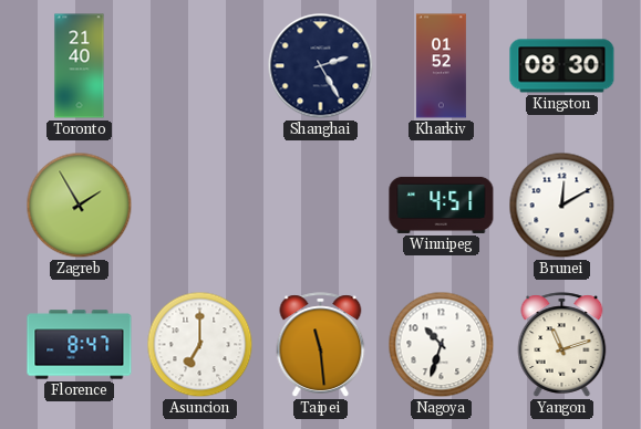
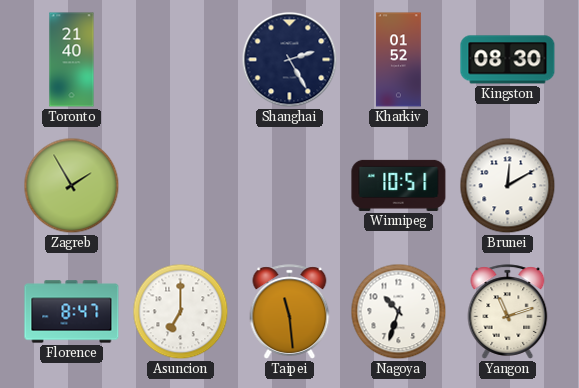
Winnipeg: 4:51 -> 10:51 (399, 185)
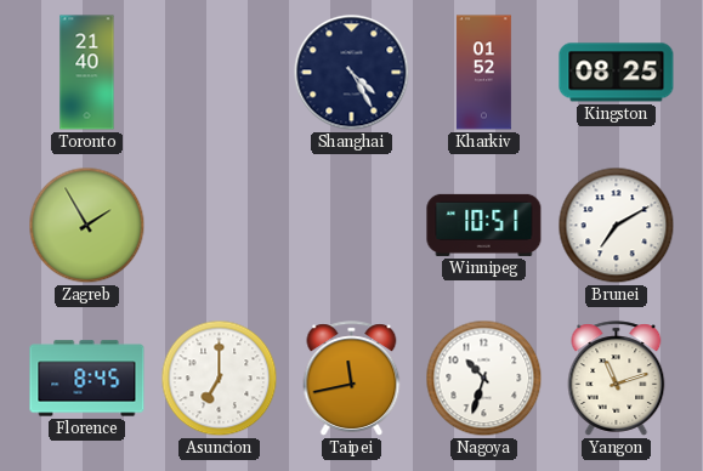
Shanghai: 2:25 -> 4:25 (352, 73)
Kingston: 08:30 -> 08:25 (617, 73)
Brunei: 12:10 -> 7:10 (617, 226)
Florence: 8:47 -> 8:45 (87, 379)
Taipei: 11:29 -> 11:43 (352, 379)
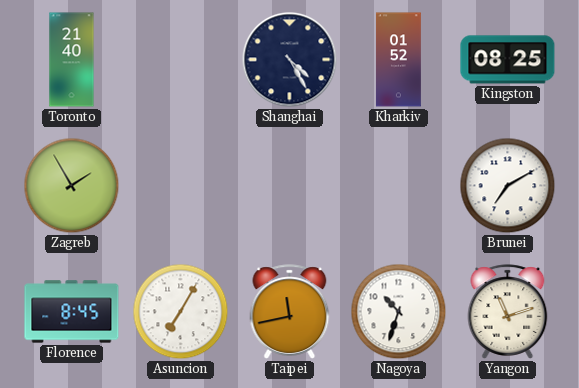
Winnipeg: 10:51 -> none (484, 225)
Asuncion: 7:00 -> 7:05 (181, 312)
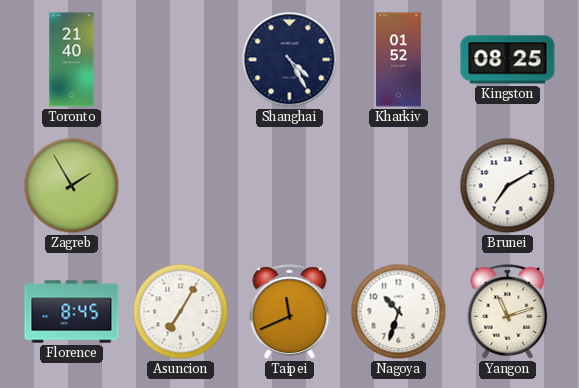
Taipei: 11:43 -> 11:41 (290, 312)
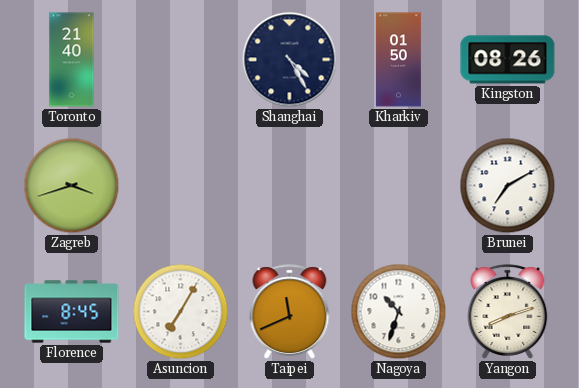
Kharkiv: 01:52 -> 01:50 (398, 60)
Kingston: 08:25 -> 08:26 (508, 60)
Zagreb: 1:55 -> 3:42 (72, 186)
Yangon: 11:12 -> 8:12 (508, 312)
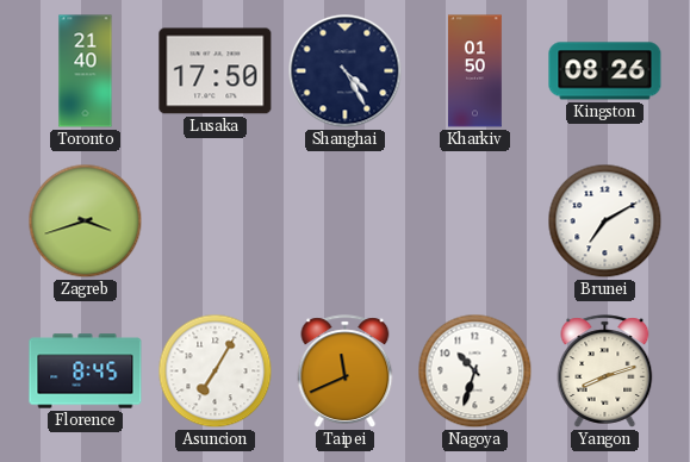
Lusaka: none -> 17:50 (216, 71)
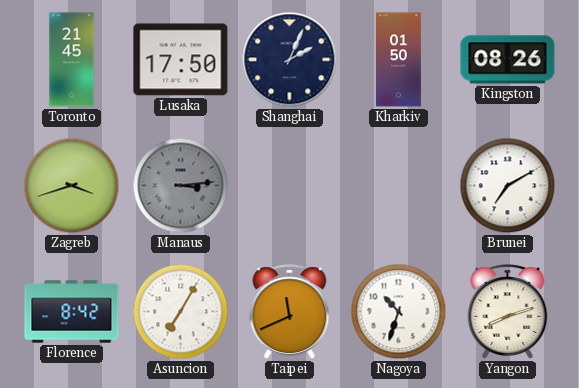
Toronto: 21:40 -> 21:45 (72, 60)
Shanghai: 4:25 -> 2:04 (290, 60)
Manaus: none -> 3:14 (181, 186)
Florence: 8:45 -> 8:42 (72, 312)
